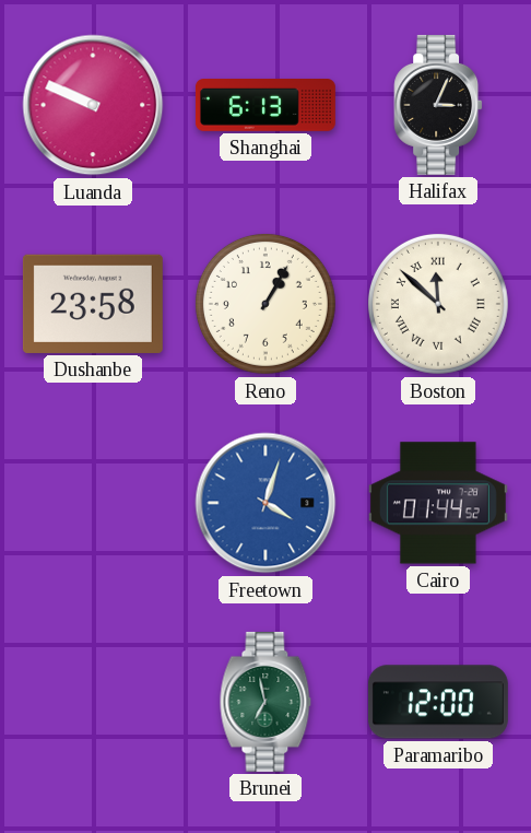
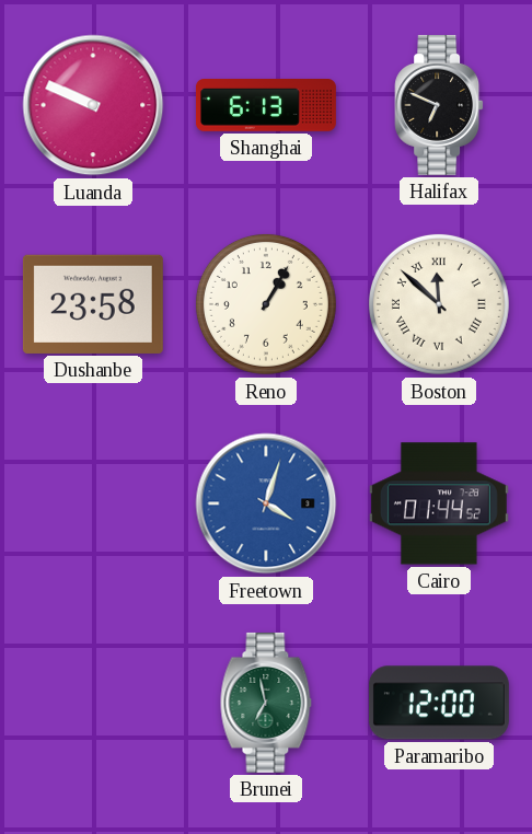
Halifax: 3:04 -> 6:49 (439, 105)
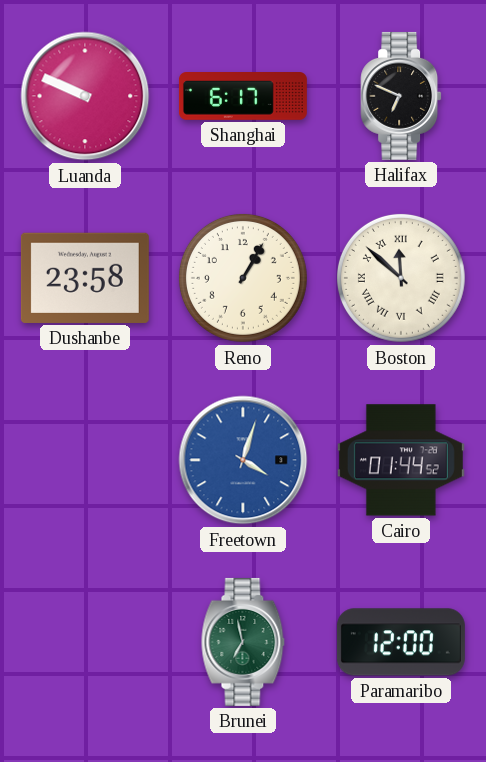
Shanghai: 6:13 -> 6:17 (243, 97)
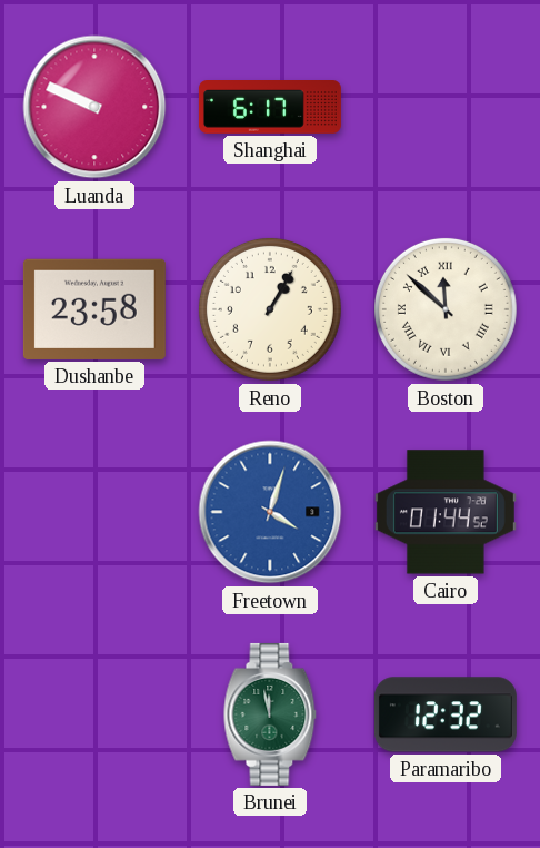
Halifax: 6:49 -> none (401, 96)
Brunei: 6:58 -> 11:58 (270, 714)
Paramaribo: 12:00 -> 12:32 (446, 714)
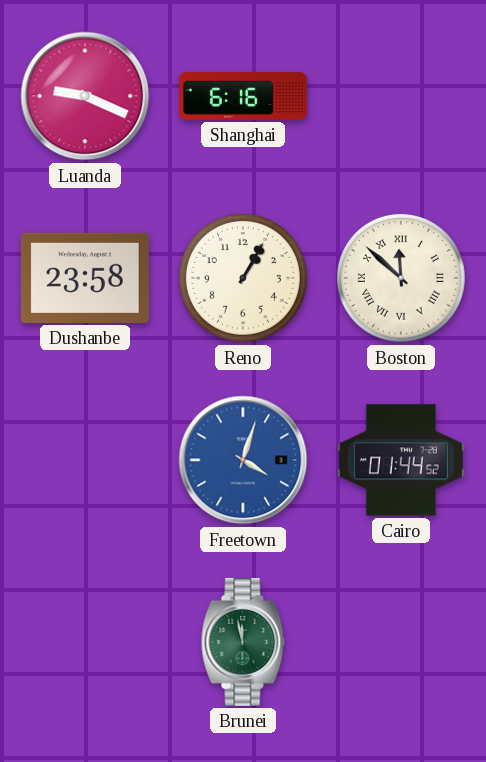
Luanda: 9:49 -> 9:19 (85, 96)
Shanghai: 6:17 -> 6:16 (243, 97)
Paramaribo: 12:32 -> none (446, 714)
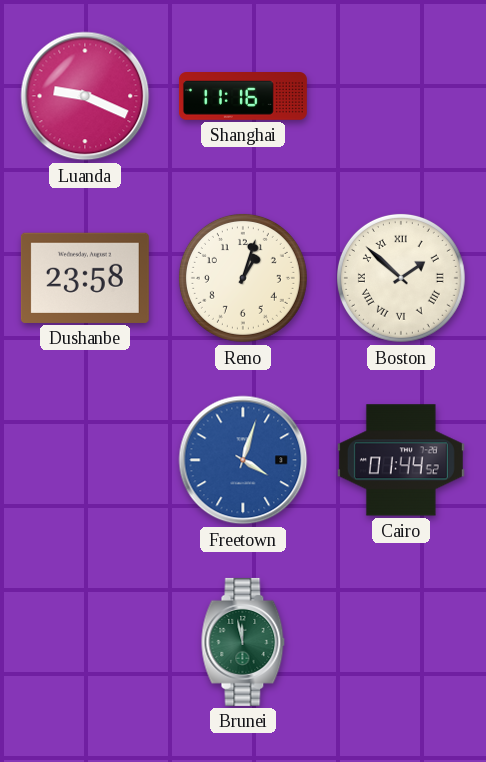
Shanghai: 6:16 -> 11:16 (243, 97)
Reno: 1:05 -> 1:03 (243, 278)
Boston: 11:52 -> 1:52 (401, 278)
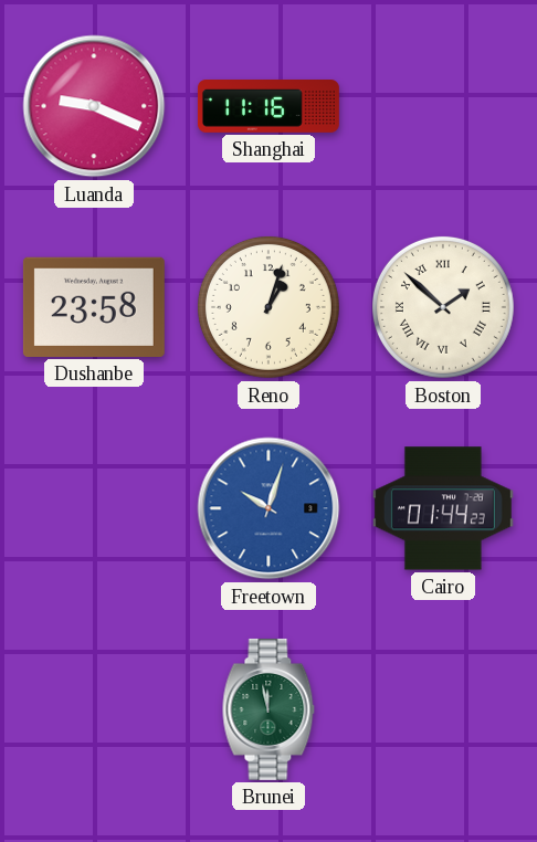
Freetown: 4:03 -> 10:03 (268, 508)
Cairo: 01:44:52 -> 01:44:23 (443, 508)
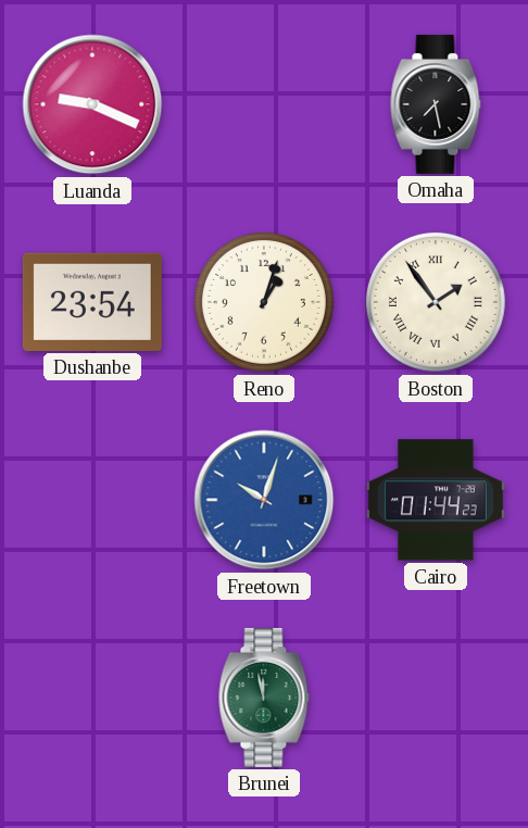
Shanghai: 11:16 -> none (268, 107)
Omaha: none -> 7:28 (436, 104)
Dushanbe: 23:58 -> 23:54 (92, 302)
Boston: 1:52 -> 1:54 (436, 302)
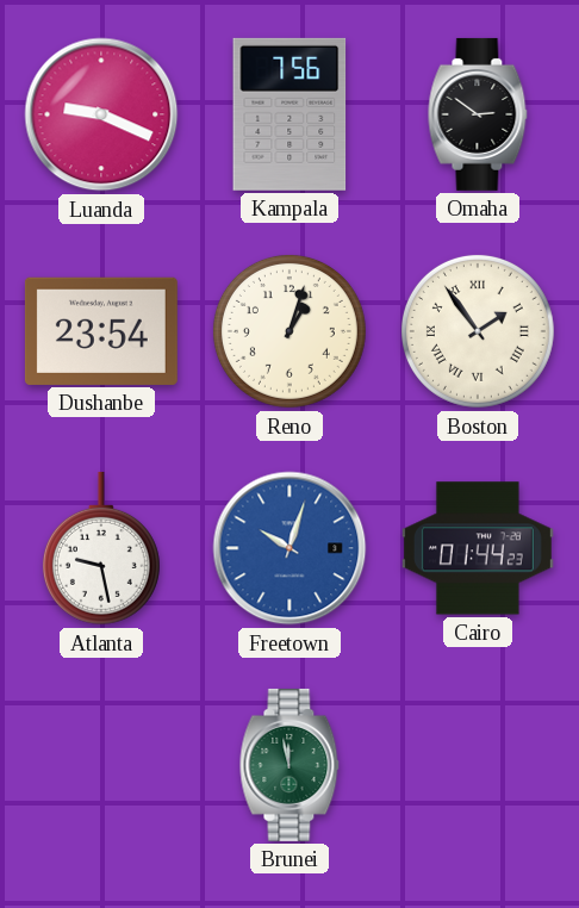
Kampala: none -> 7:56 (289, 114)
Omaha: 7:28 -> 2:51 (478, 114)
Atlanta: none -> 9:28 (101, 548)
